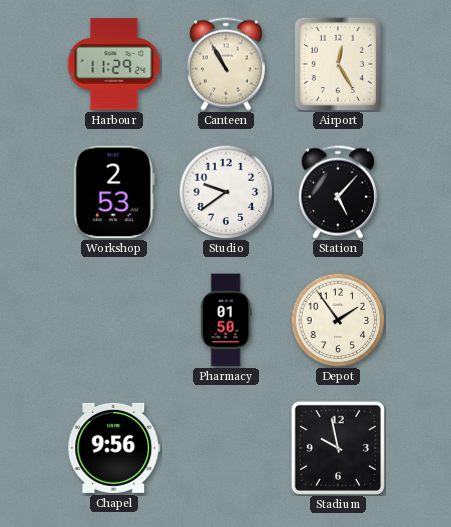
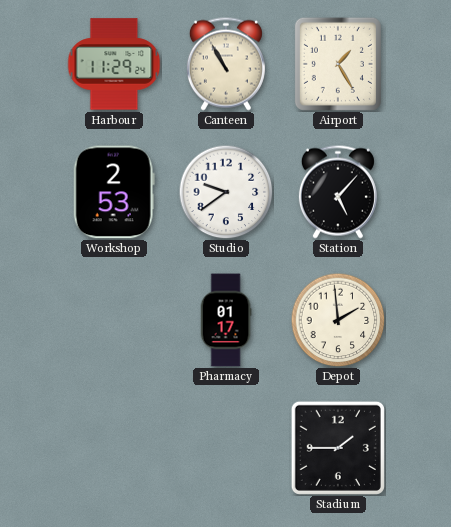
Airport: 12:25 -> 1:25 (338, 64)
Pharmacy: 01:50 -> 01:17 (226, 320)
Depot: 1:54 -> 1:59 (338, 320)
Chapel: 9:56 -> none (114, 448)
Stadium: 9:58 -> 1:45 (338, 448)
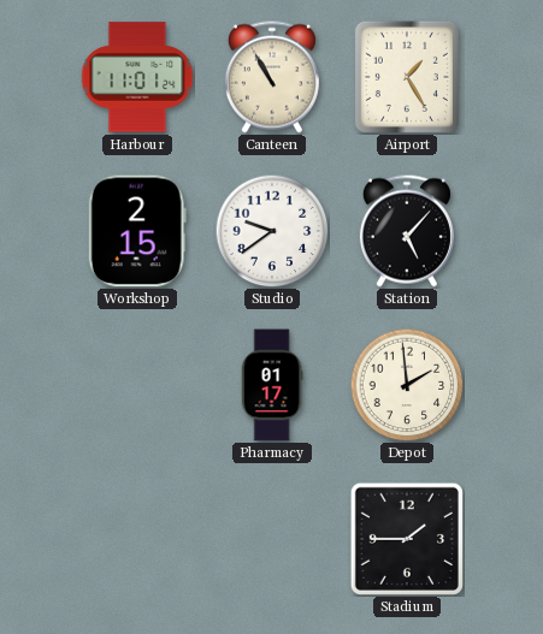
Harbour: 11:29 -> 11:01 (137, 77)
Workshop: 2:53 -> 2:15 (137, 231)
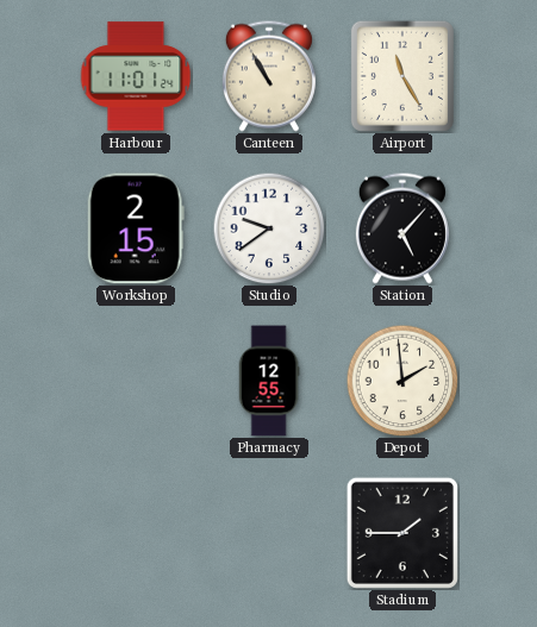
Airport: 1:25 -> 11:25 (402, 76)
Pharmacy: 01:17 -> 12:55 (269, 381)
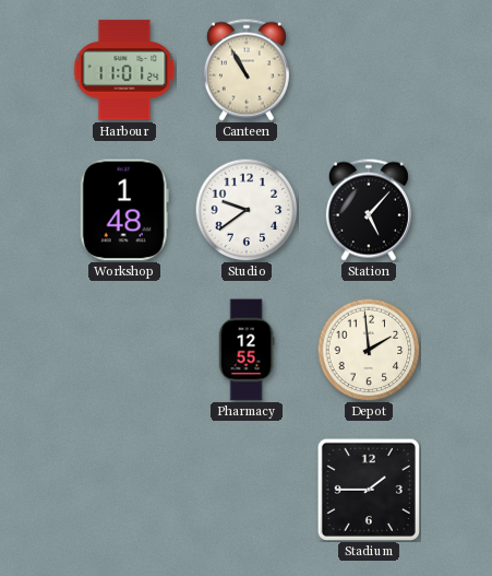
Airport: 11:25 -> none (402, 76)
Workshop: 2:15 -> 1:48 (124, 210)
